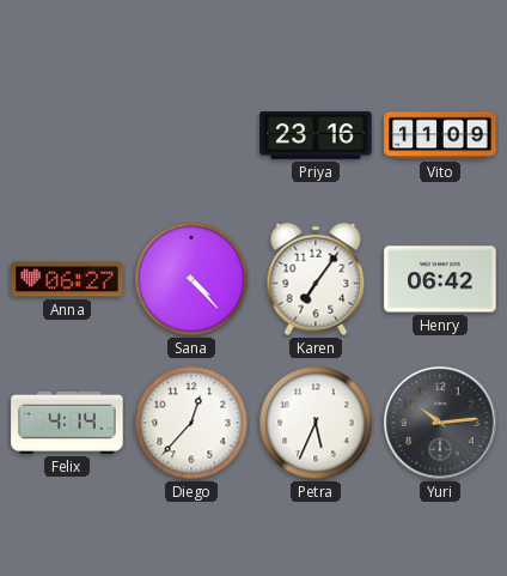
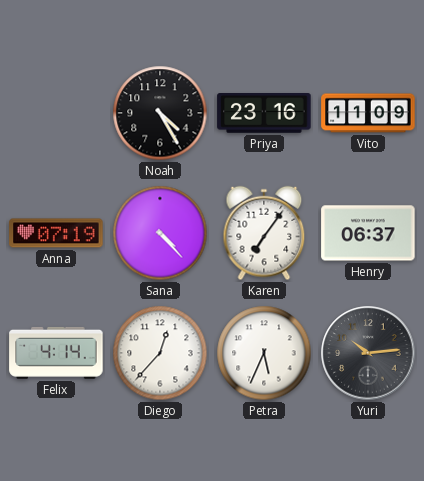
Noah: none -> 4:25 (160, 113)
Anna: 06:27 -> 07:19 (56, 233)
Henry: 06:42 -> 06:37 (368, 233)
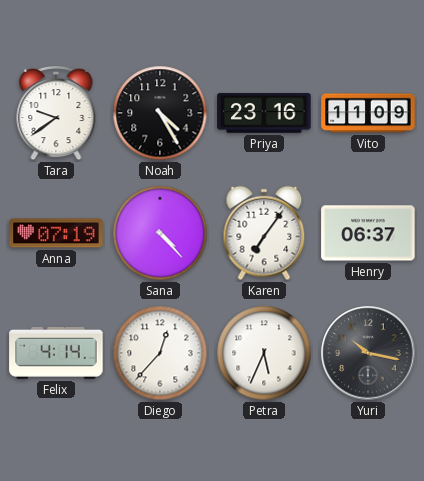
Tara: none -> 9:39 (56, 113)
Yuri: 10:14 -> 10:17 (368, 353)
